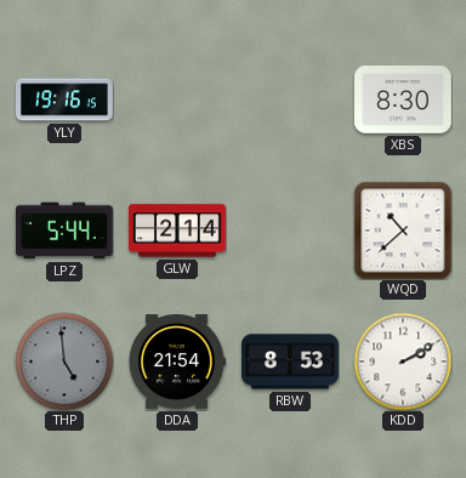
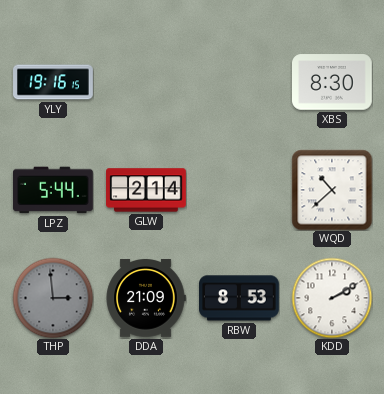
THP: 4:59 -> 2:59 (53, 298)
DDA: 21:54 -> 21:09 (146, 299)
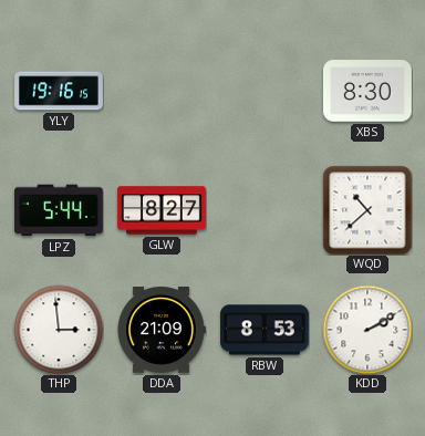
GLW: 2:14 -> 8:27 (162, 210)
THP dial: grey -> white (59, 330)
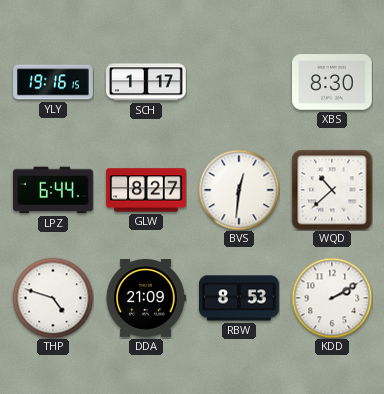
SCH: none -> 1:17 (146, 82)
LPZ: 5:44 -> 6:44 (54, 190)
BVS: none -> 12:31 (239, 190)
THP: 2:59 -> 4:48 (53, 298)
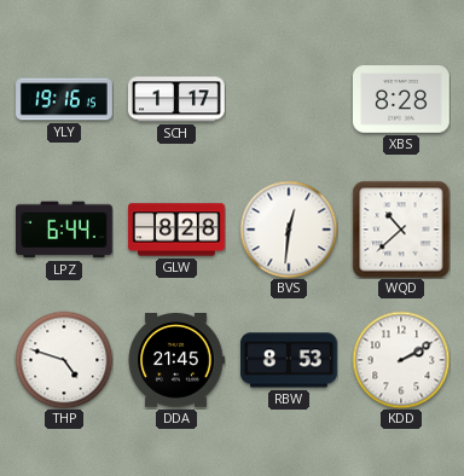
XBS: 8:30 -> 8:28 (402, 99)
GLW: 8:27 -> 8:28 (176, 230)
DDA: 21:09 -> 21:45 (176, 361)
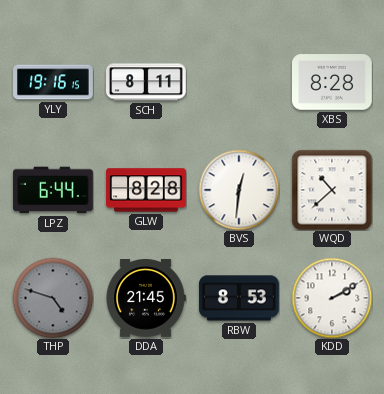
SCH: 1:17 -> 8:11 (146, 82)
THP dial: white -> grey (53, 298)
